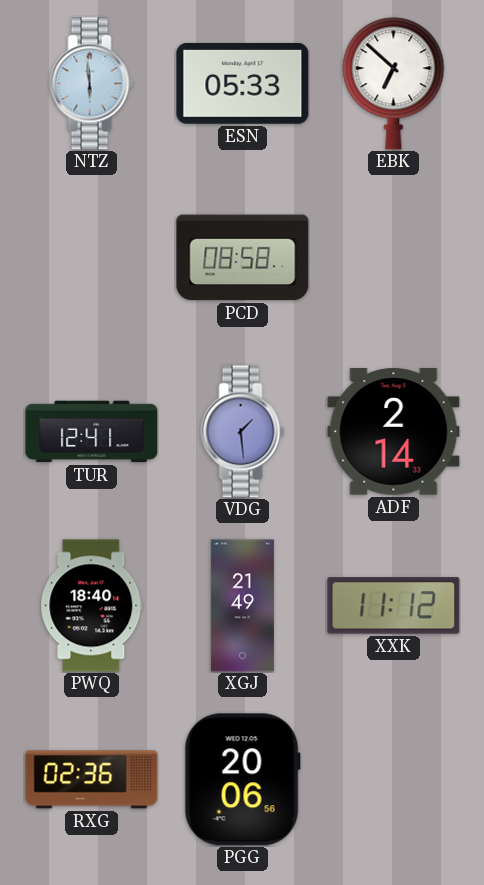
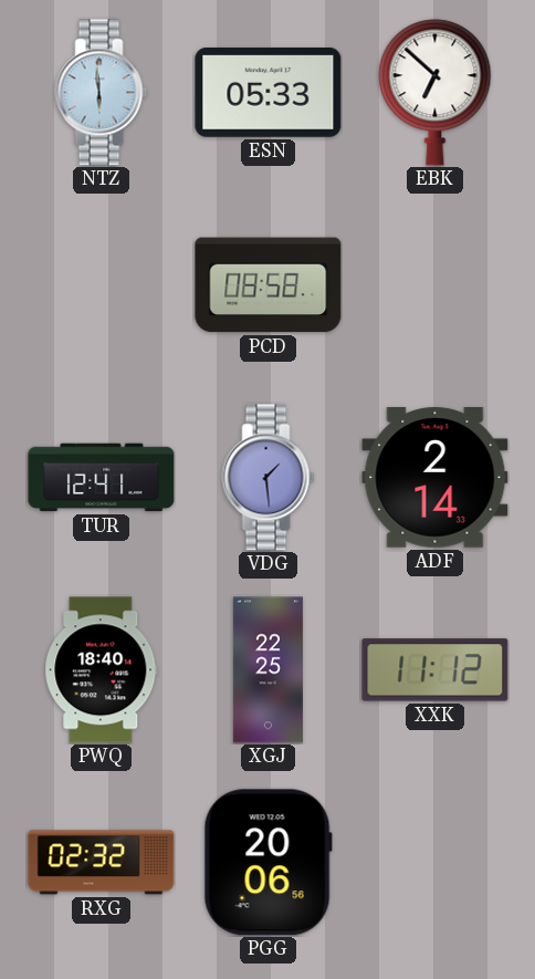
XGJ: 21:49 -> 22:25 (267, 670)
RXG: 02:36 -> 02:32 (102, 863)
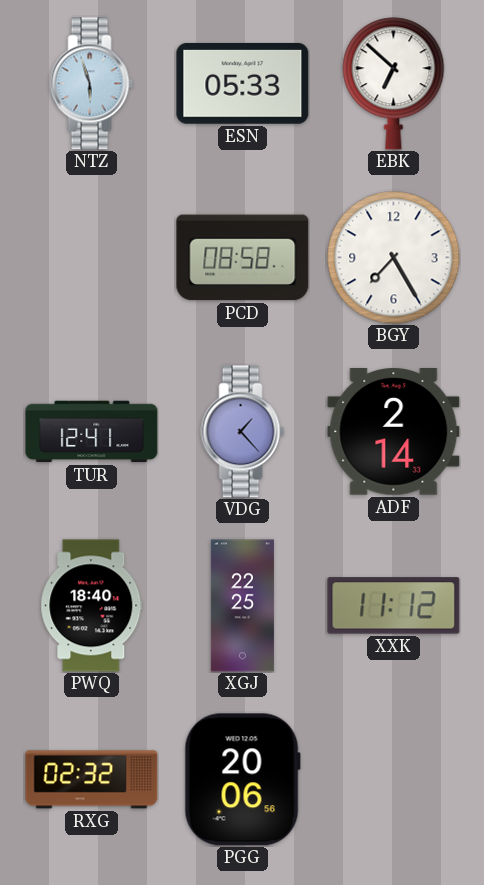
NTZ: 5:59 -> 5:57 (92, 84)
BGY: none -> 7:25 (394, 258)
VDG: 1:29 -> 1:23 (243, 432)
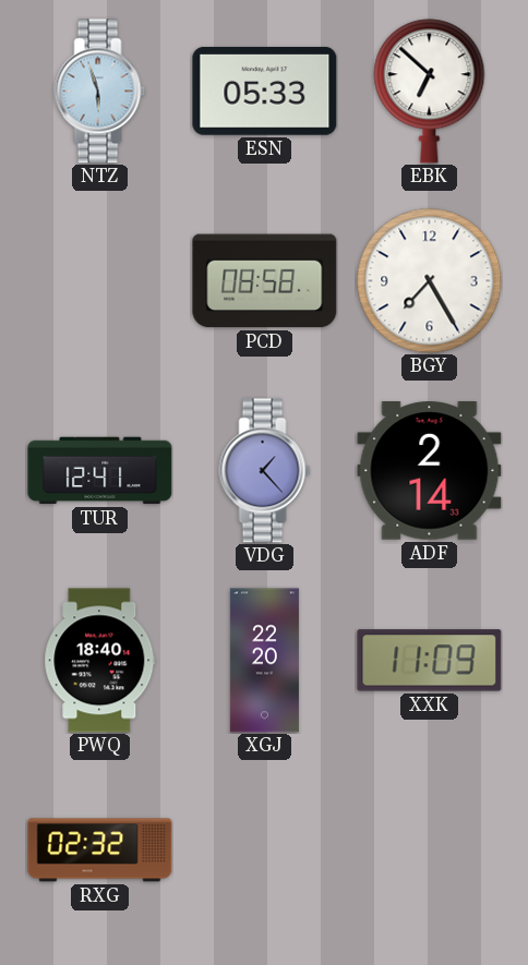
XGJ: 22:25 -> 22:20 (264, 661)
XXK: 11:12 -> 11:09 (430, 661)
PGG: 20:06 -> none (242, 780)
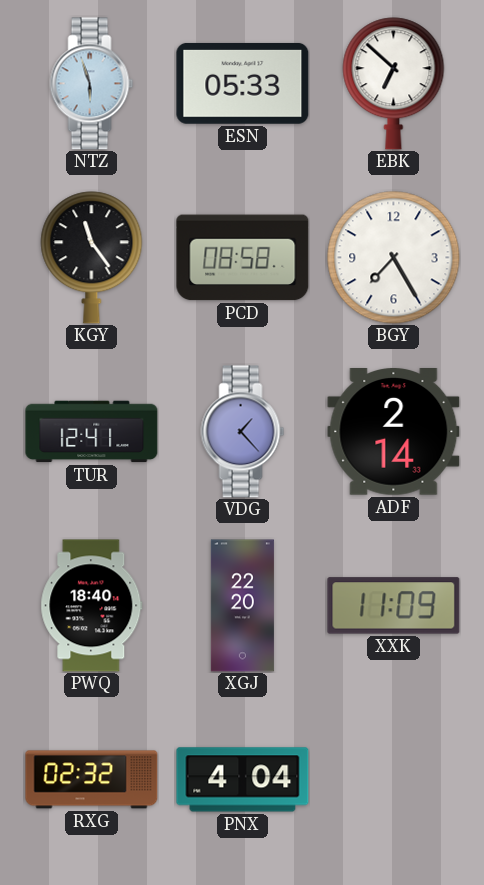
KGY: none -> 11:24 (92, 258)
PNX: none -> 4:04 (243, 780)
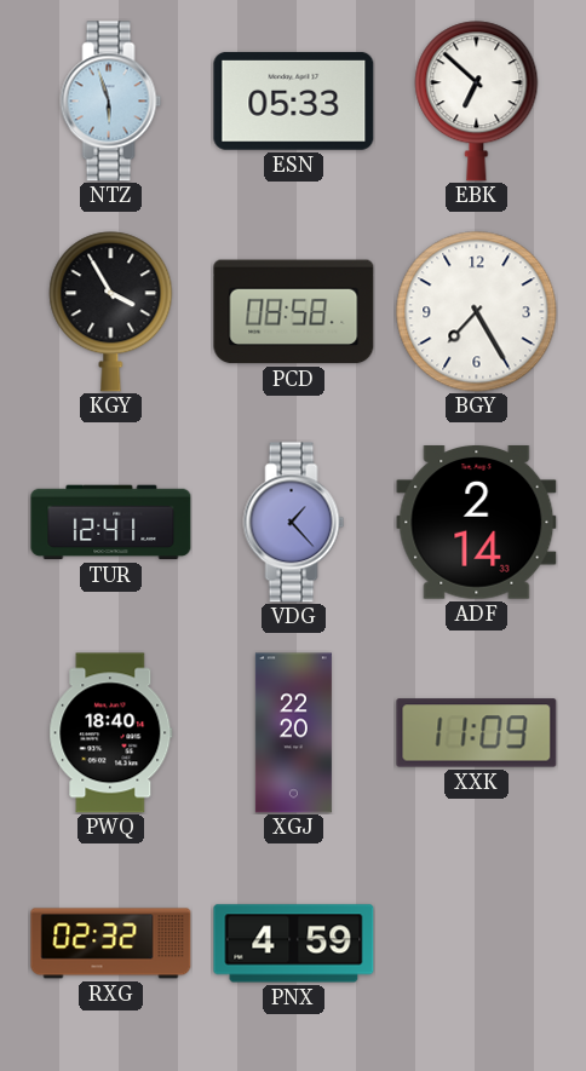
KGY: 11:24 -> 3:55 (111, 312)
PNX: 4:04 -> 4:59 (294, 944)
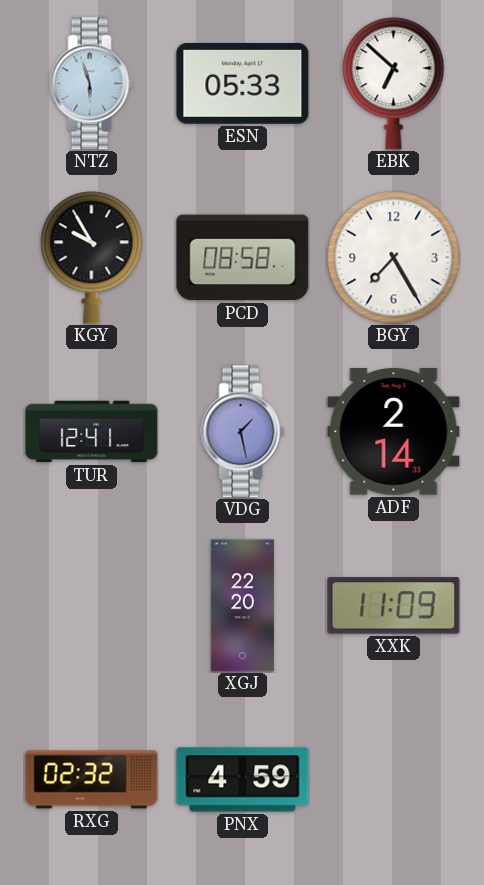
KGY: 3:55 -> 9:55 (92, 258)
VDG: 1:23 -> 1:28 (243, 432)
PWQ: 18:40 -> none (111, 733)
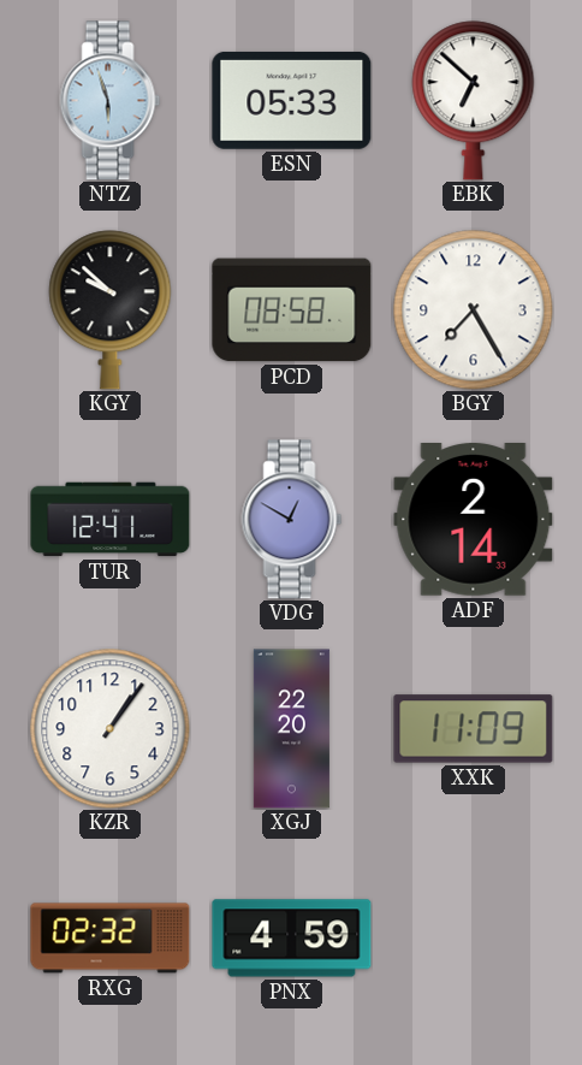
KGY: 9:55 -> 9:52 (111, 310)
VDG: 1:28 -> 12:50 (292, 520)
KZR: none -> 1:06 (111, 729)
